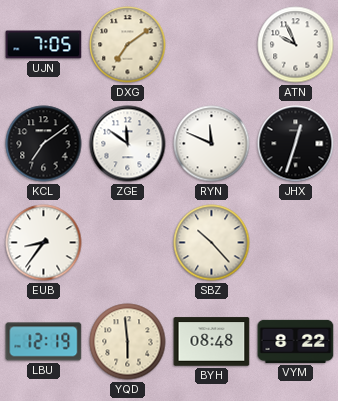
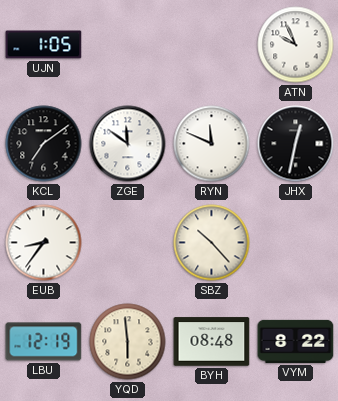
UJN: 7:05 -> 1:05 (44, 45)
DXG: 7:09 -> none (128, 45)
JHX: 12:33 -> 12:32 (296, 144)
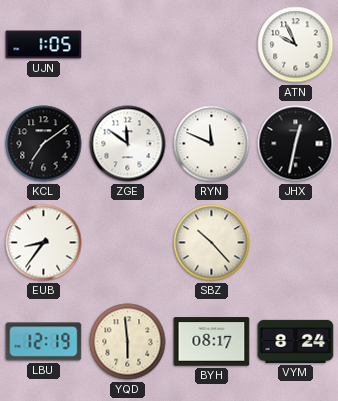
BYH: 08:48 -> 08:17 (212, 342)
VYM: 8:22 -> 8:24 (296, 341)
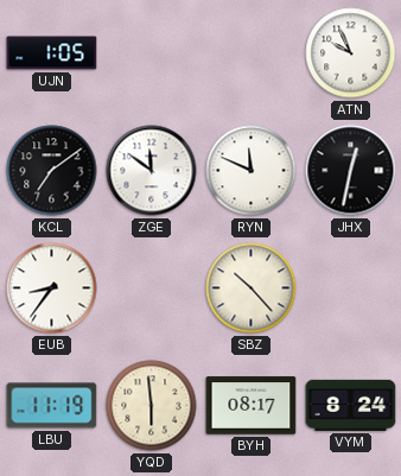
LBU: 12:19 -> 11:19 (52, 406)
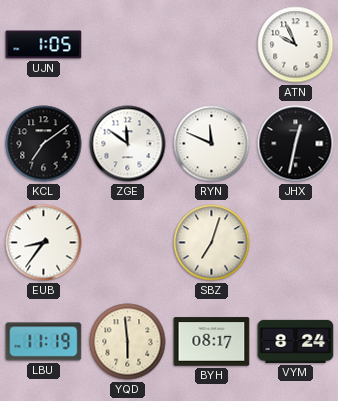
SBZ: 10:23 -> 7:03 (212, 243)
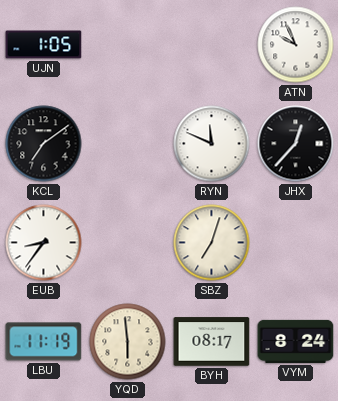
ZGE: 11:51 -> none (128, 144)
JHX: 12:32 -> 12:37 (296, 144)
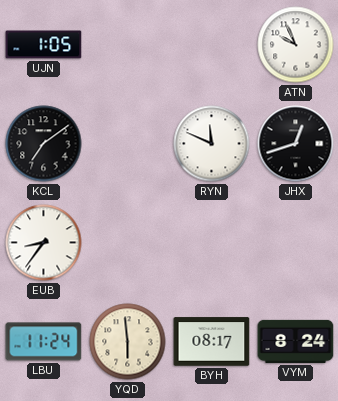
JHX: 12:37 -> 12:42 (296, 144)
SBZ: 7:03 -> none (212, 243)
LBU: 11:19 -> 11:24 (44, 342)
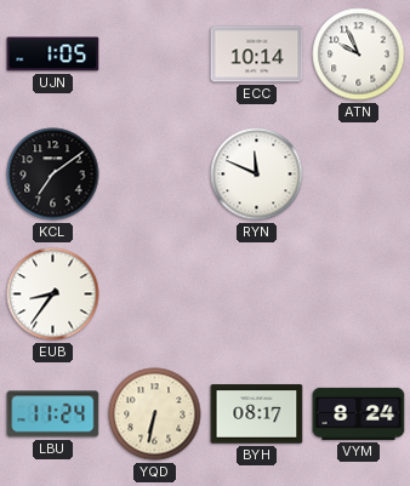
ECC: none -> 10:14 (257, 55)
JHX: 12:42 -> none (296, 144)
YQD: 5:59 -> 6:32 (155, 414)
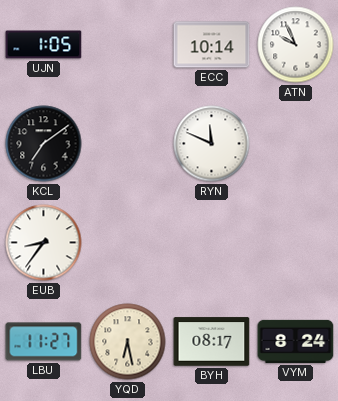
LBU: 11:24 -> 11:27 (44, 342)
YQD: 6:32 -> 6:28 (128, 342)
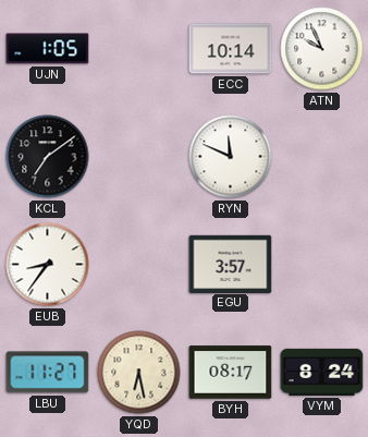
EGU: none -> 3:57 (231, 264)
